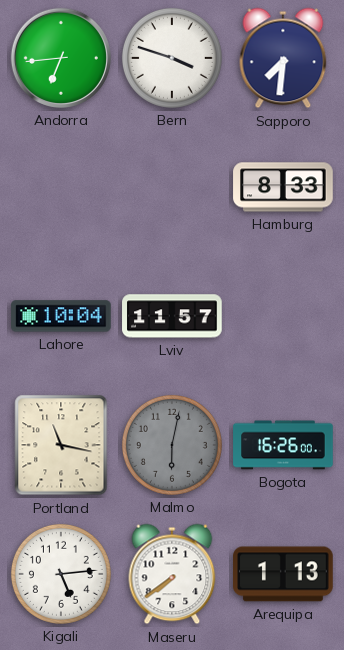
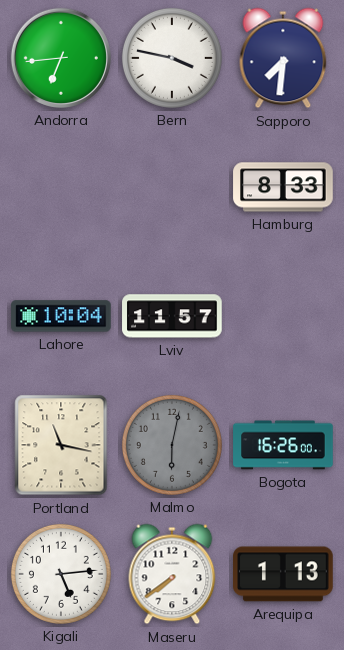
Bern: 3:48 -> 3:47 (172, 58)
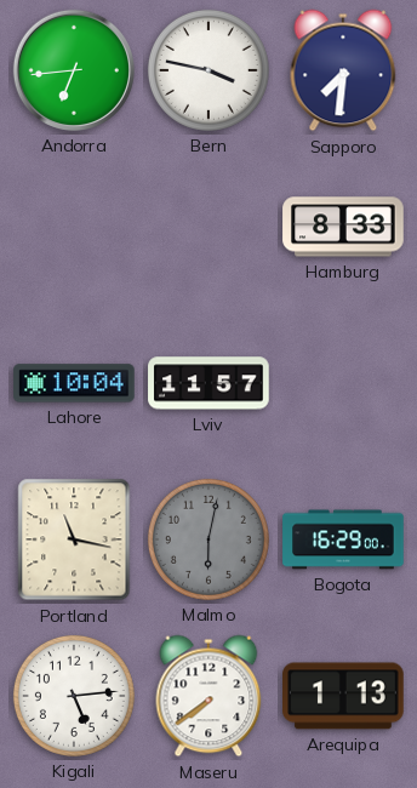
Bogota: 16:26 -> 16:29 (343, 539)
